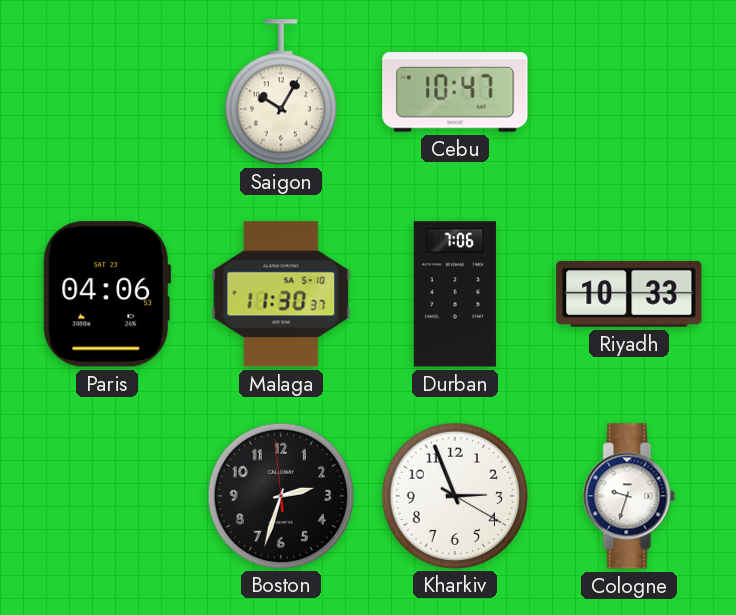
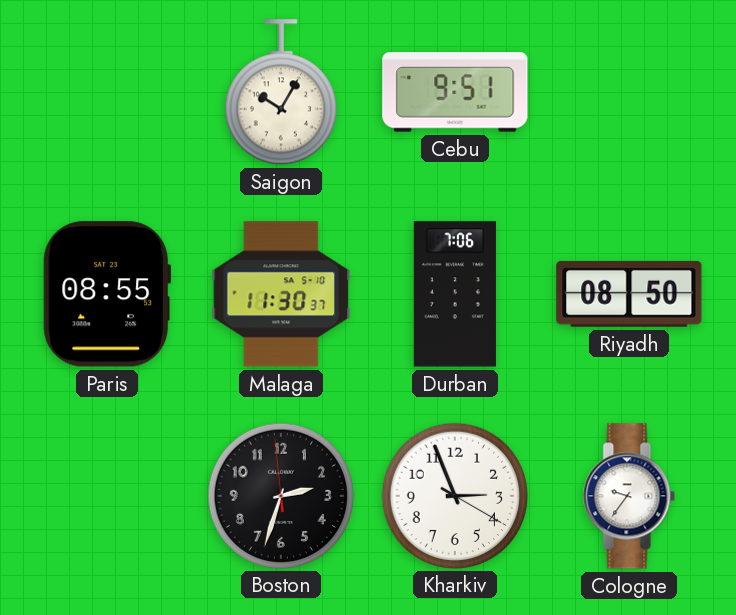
Cebu: 10:47 -> 9:51 (455, 92)
Paris: 04:06 -> 08:55 (107, 294)
Riyadh: 10:33 -> 08:50 (629, 294)
Cologne: 9:33 -> 9:36 (629, 496)
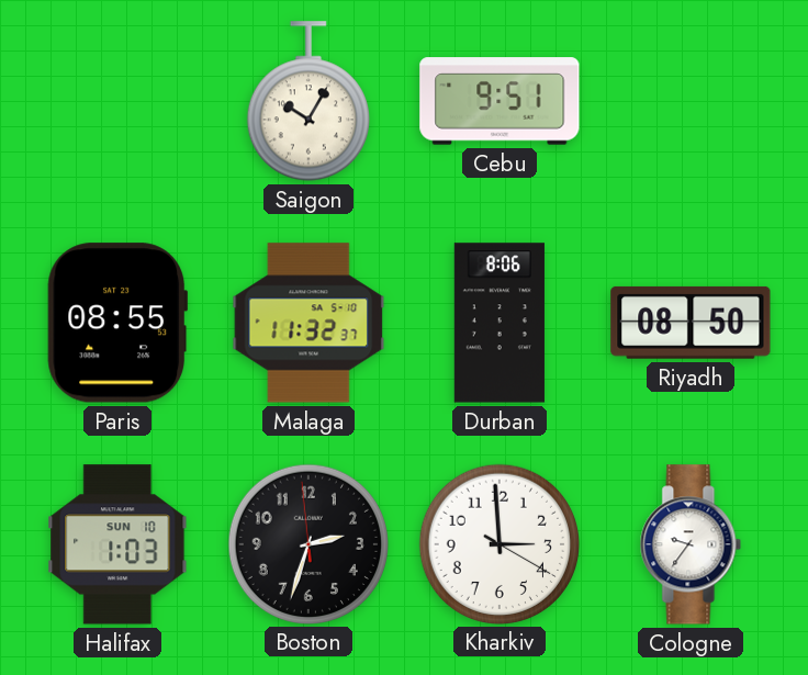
Malaga: 11:30 -> 11:32 (308, 323)
Durban: 7:06 -> 8:06 (500, 323)
Halifax: none -> 1:03 (117, 544)
Kharkiv: 2:56 -> 2:59 (498, 543)
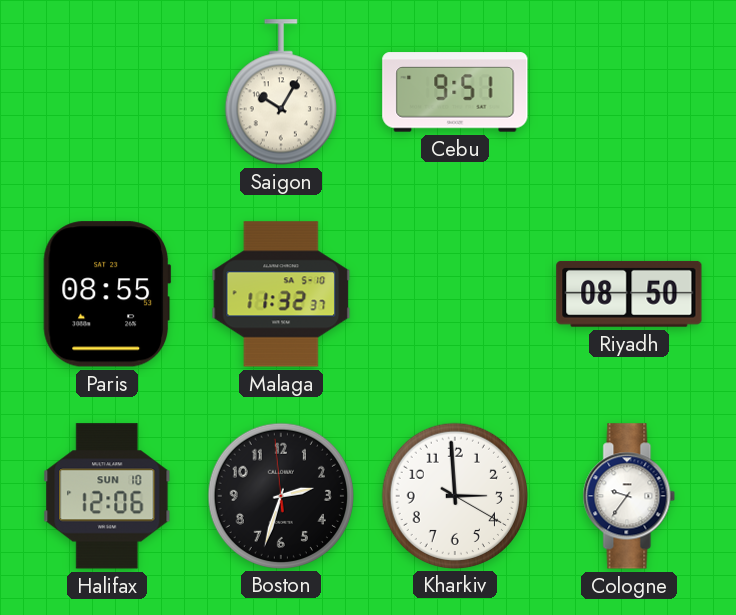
Durban: 8:06 -> none (500, 323)
Halifax: 1:03 -> 12:06 (107, 496)
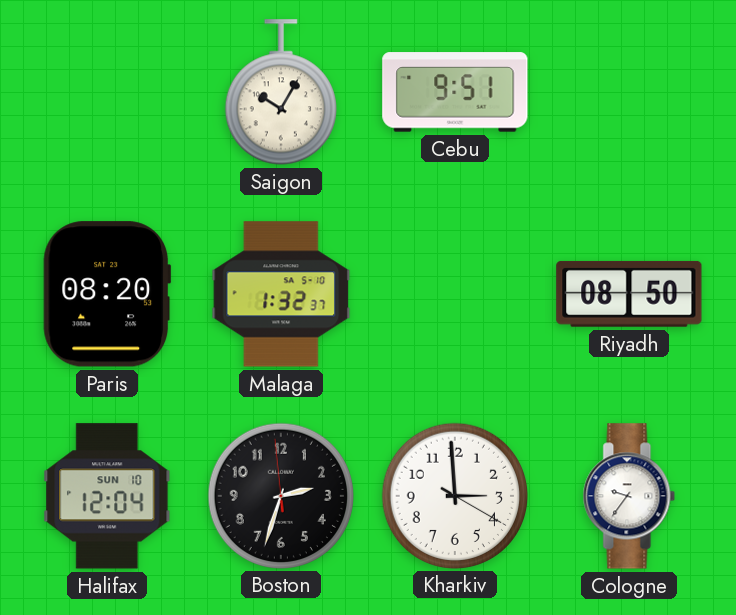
Paris: 08:55 -> 08:20 (107, 294)
Malaga: 11:32 -> 1:32 (281, 294)
Halifax: 12:06 -> 12:04 (107, 496)
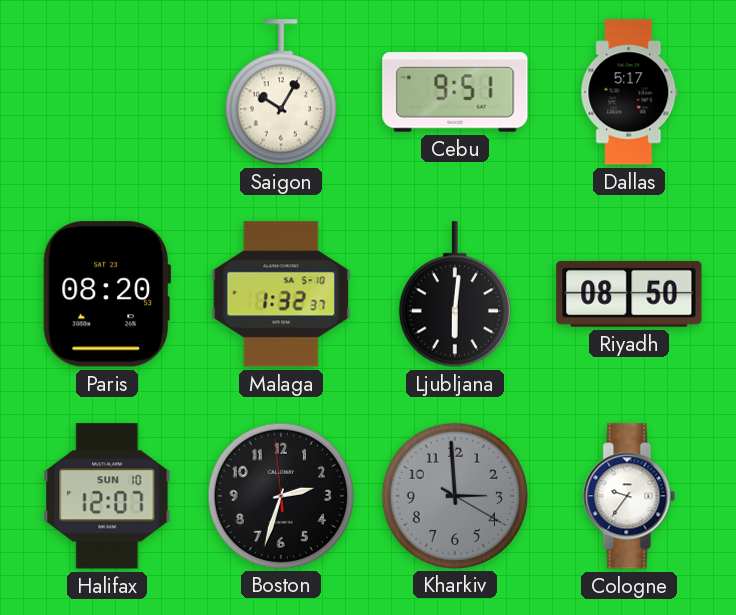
Dallas: none -> 5:17 (629, 92)
Ljubljana: none -> 6:01 (455, 294)
Halifax: 12:04 -> 12:07 (107, 496)
Kharkiv dial: white -> grey (454, 495)
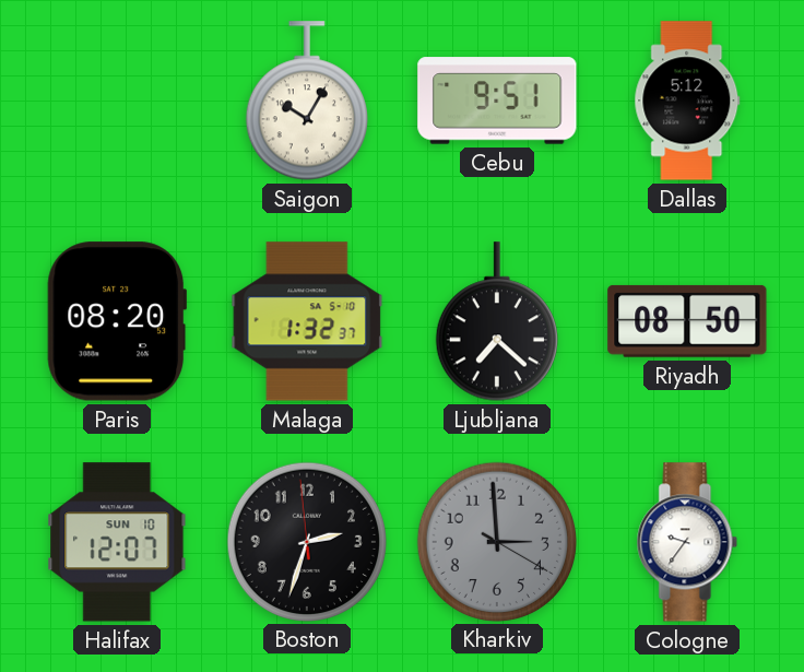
Dallas: 5:17 -> 5:12 (687, 101)
Ljubljana: 6:01 -> 7:22 (497, 321)
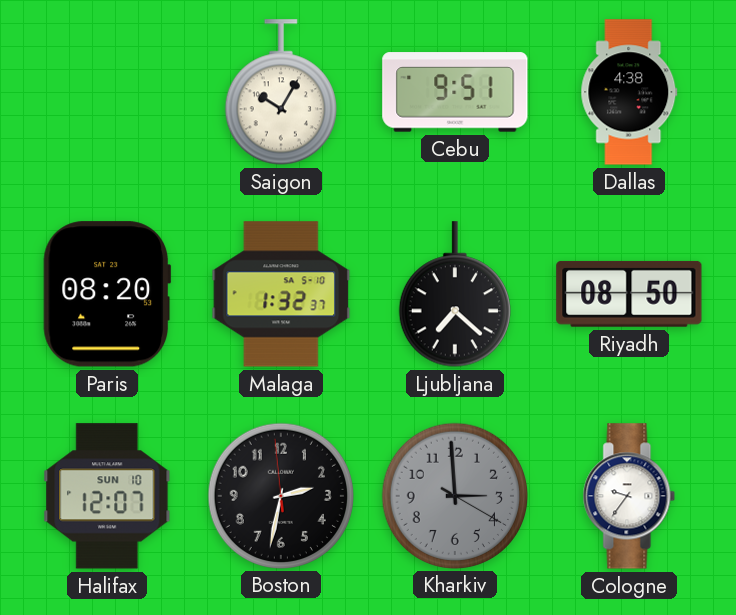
Dallas: 5:12 -> 4:38 (629, 92)
Boston: 2:32 -> 2:31 (280, 495)
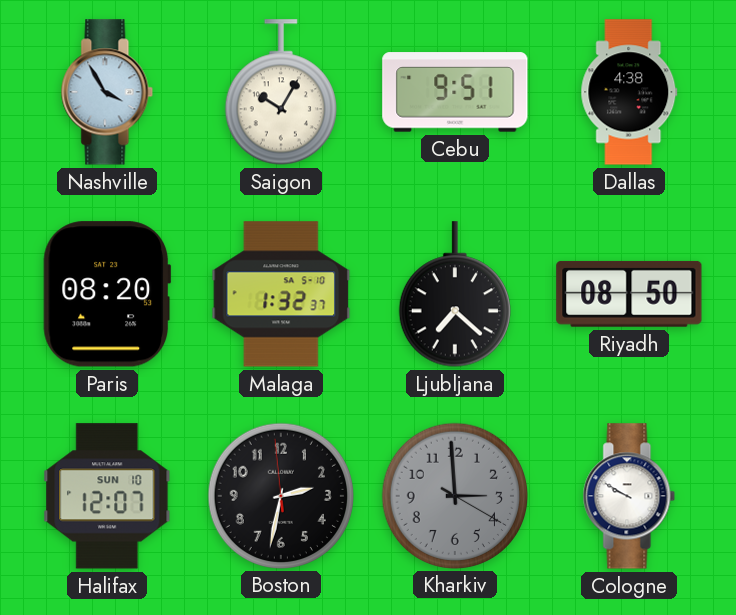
Nashville: none -> 3:55 (107, 92)
Cologne: 9:36 -> 9:50 (629, 496)
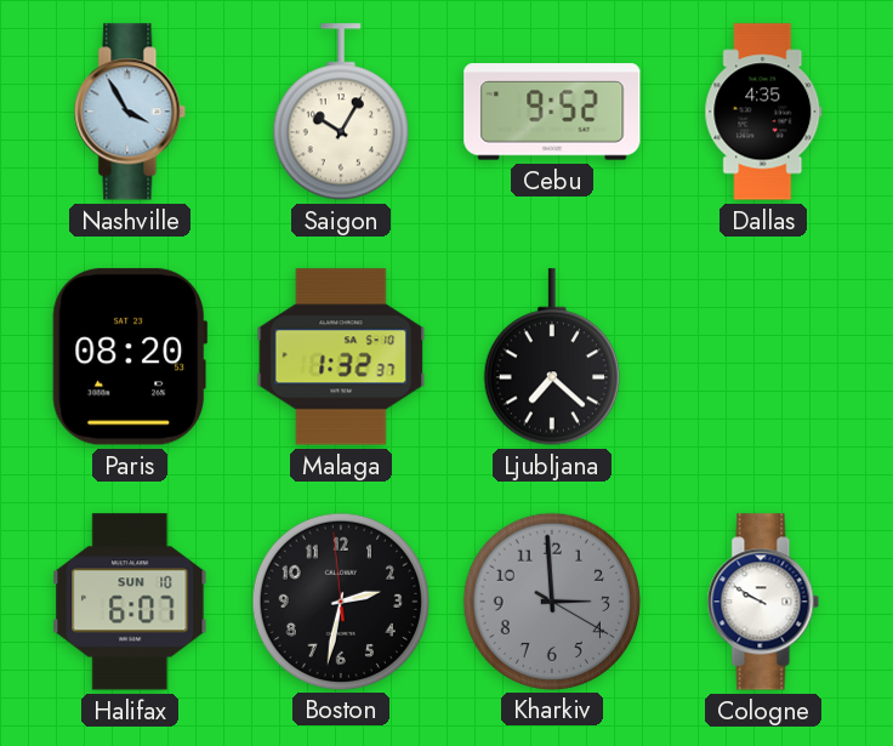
Cebu: 9:51 -> 9:52 (552, 112)
Dallas: 4:38 -> 4:35 (763, 112)
Riyadh: 08:50 -> none (629, 294)
Halifax: 12:07 -> 6:07 (130, 602)
